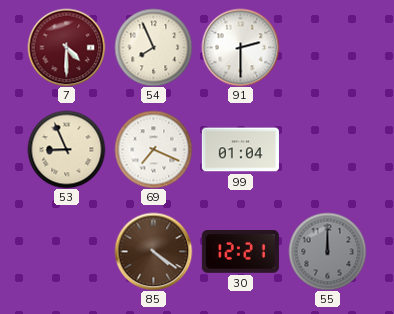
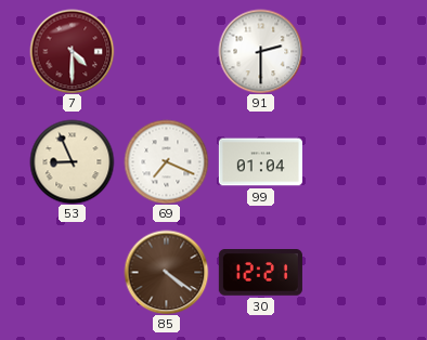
54: 7:56 -> none (153, 47)
55: 12:00 -> none (327, 251)
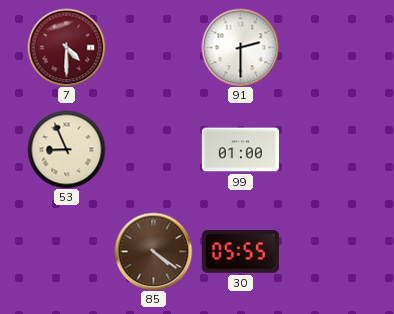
69: 7:19 -> none (166, 161)
99: 01:04 -> 01:00 (240, 150)
30: 12:21 -> 05:55 (240, 252)
